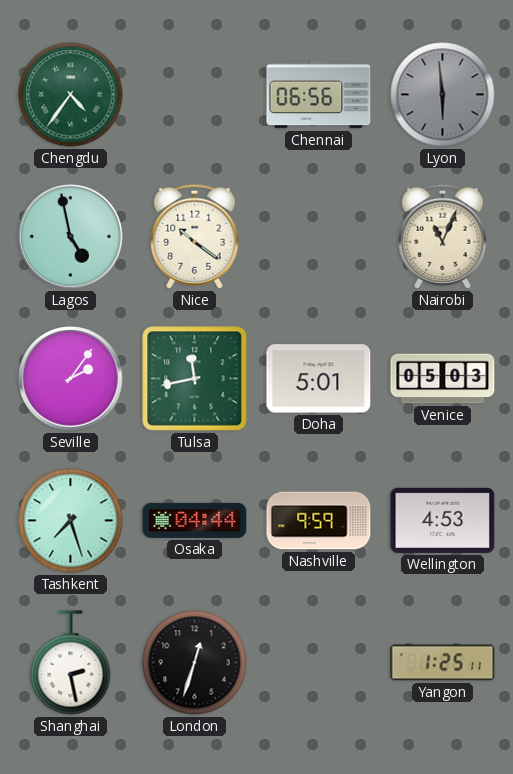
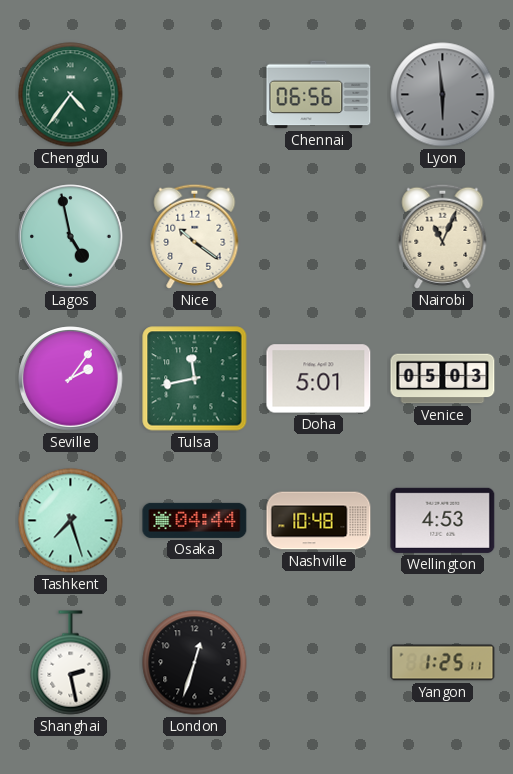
Nashville: 9:59 -> 10:48 (319, 521)
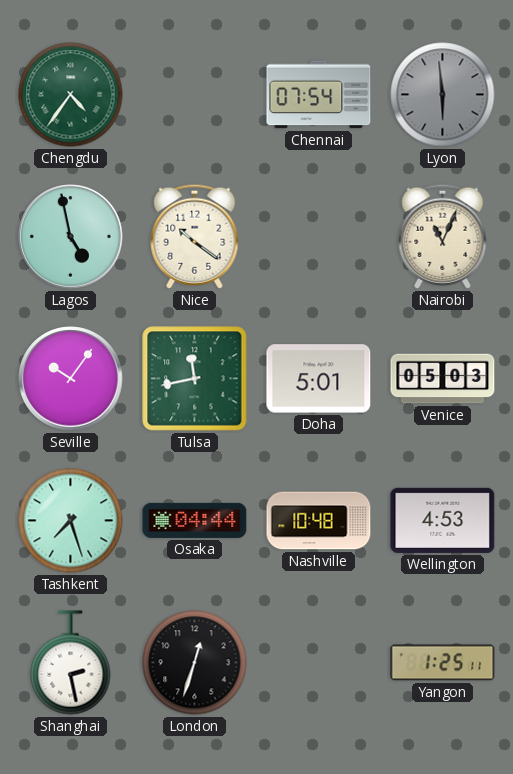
Chennai: 06:56 -> 07:54 (319, 95)
Seville: 2:06 -> 10:06 (71, 379)
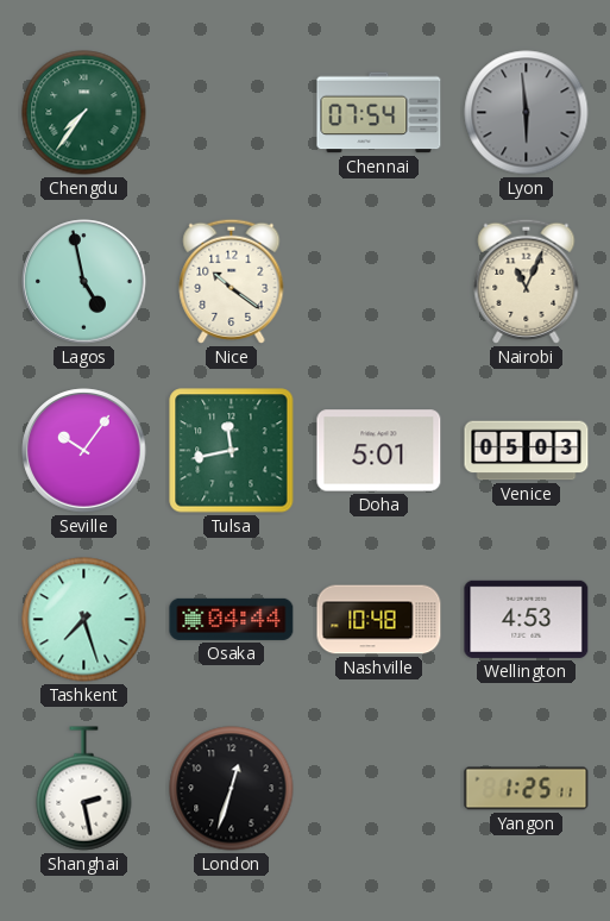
Chengdu: 4:36 -> 7:36 (84, 113)
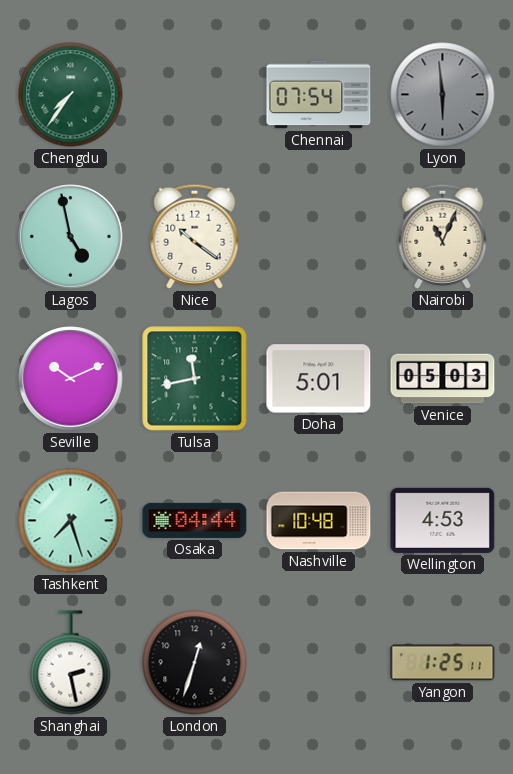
Seville: 10:06 -> 10:11 (71, 379)
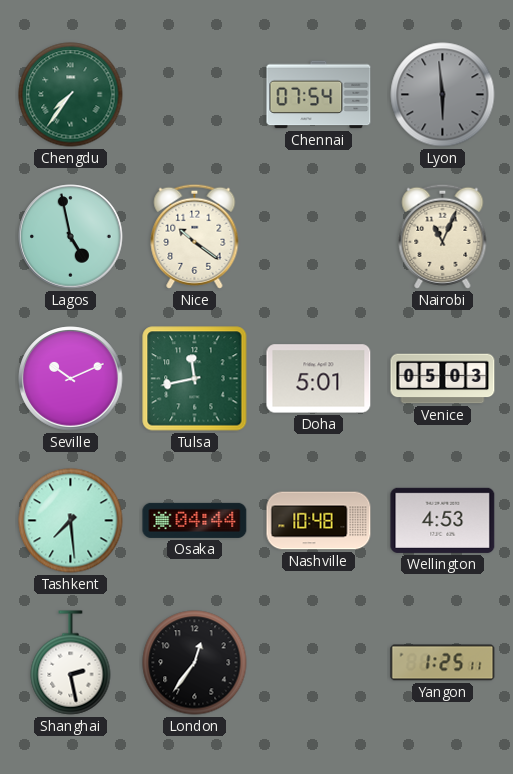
Tashkent: 7:27 -> 7:29 (71, 521)
London: 12:33 -> 12:36 (195, 663)
